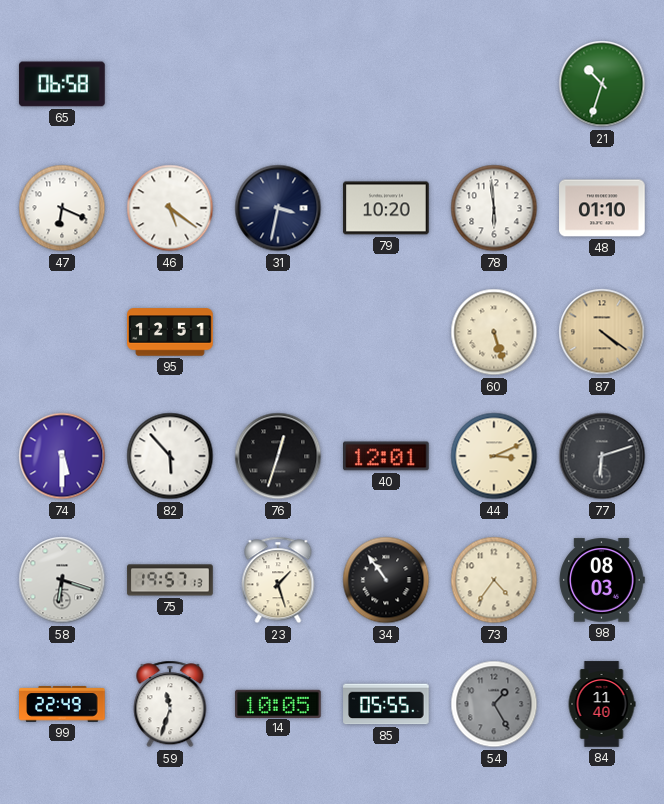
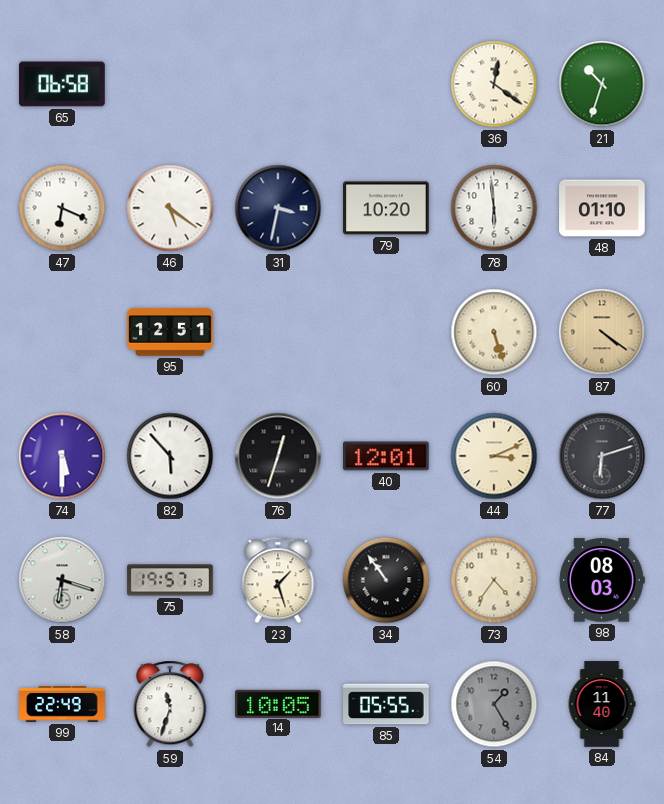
36: none -> 12:21 (494, 84)
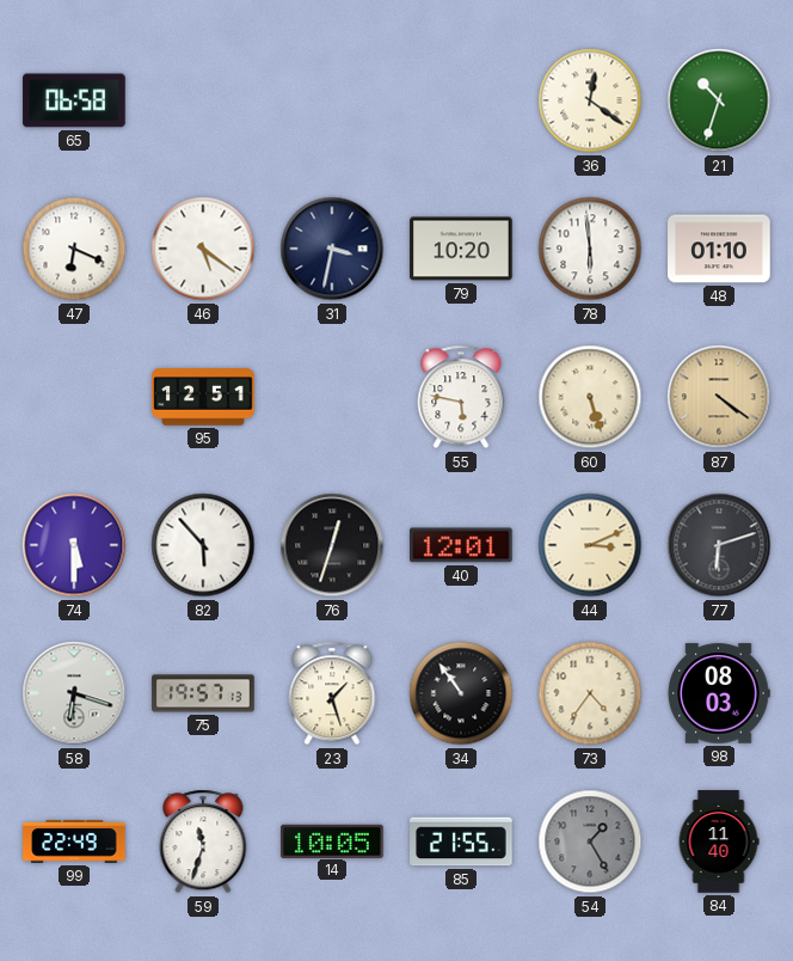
55: none -> 5:47 (461, 397)
85: 05:55 -> 21:55 (461, 841)
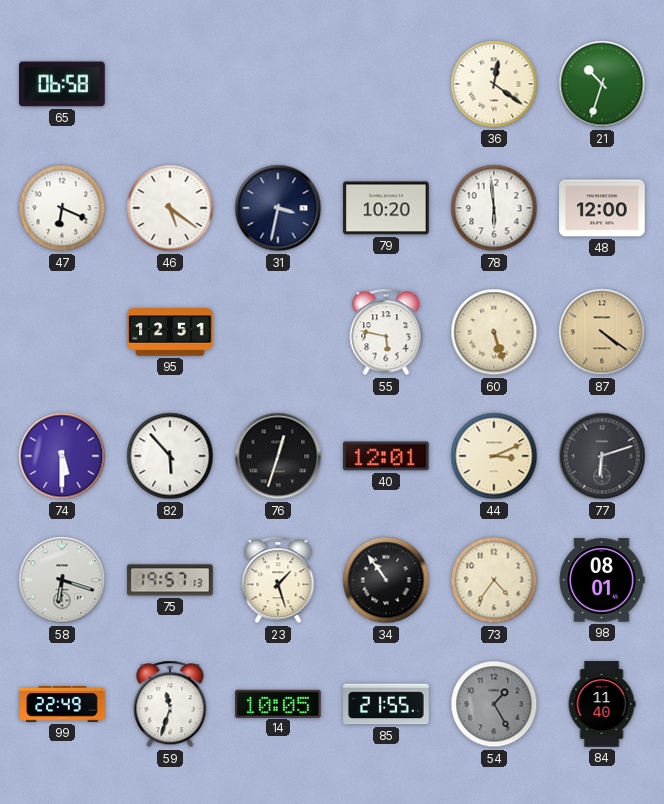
48: 01:10 -> 12:00 (602, 208)
98: 08:03 -> 08:01 (602, 580)
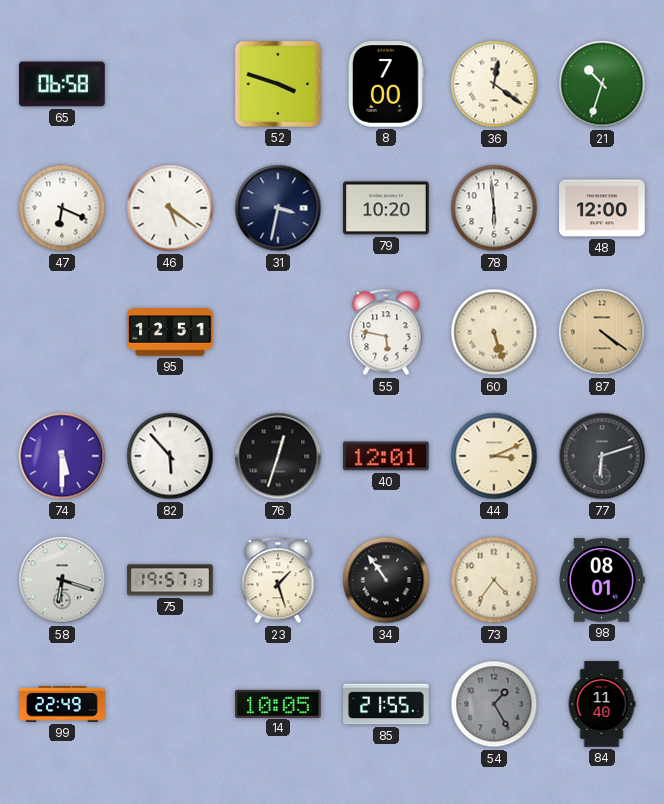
52: none -> 3:48 (278, 84)
8: none -> 7:00 (386, 84)
59: 11:33 -> none (170, 704)
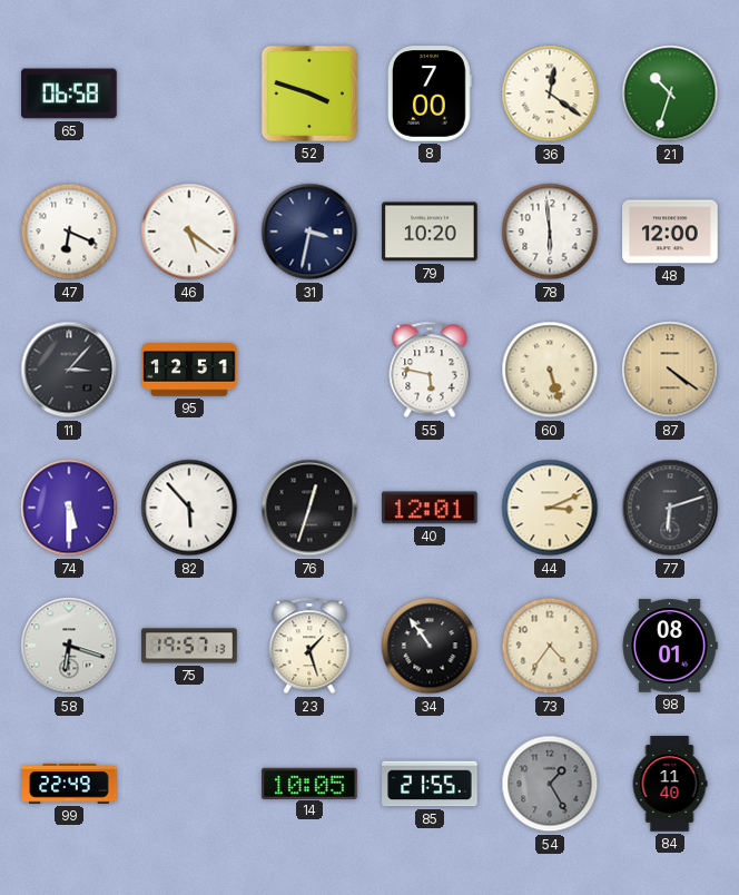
11: none -> 3:07 (69, 370)
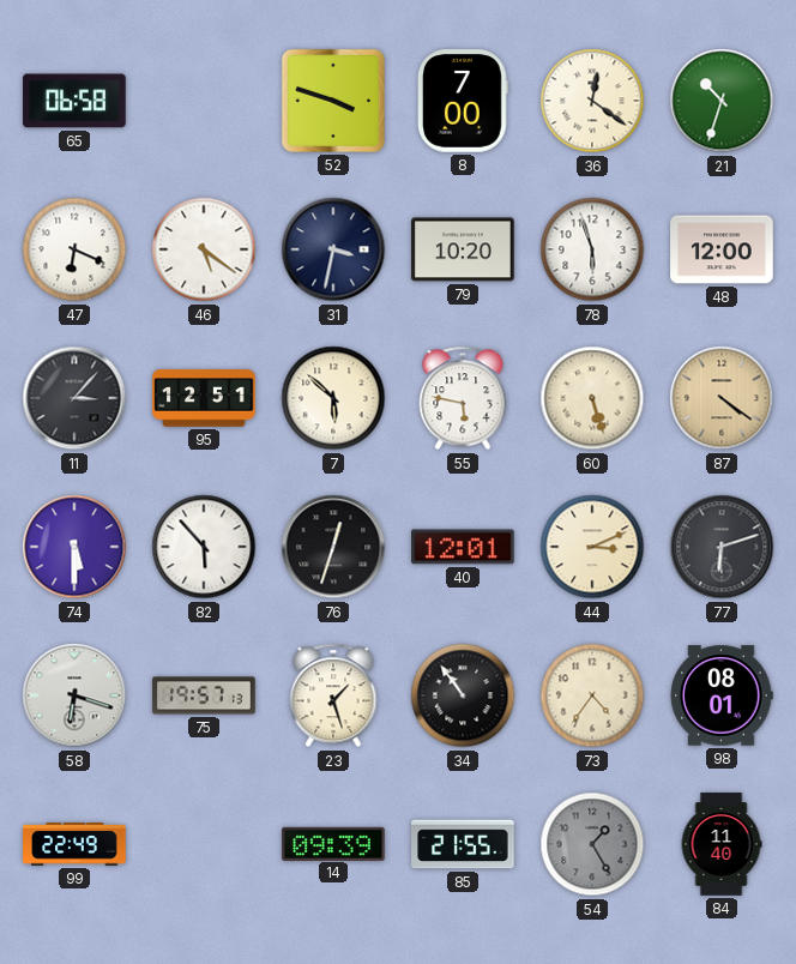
78: 5:59 -> 5:57 (592, 249)
7: none -> 5:52 (333, 398)
14: 10:05 -> 09:39 (333, 843)
